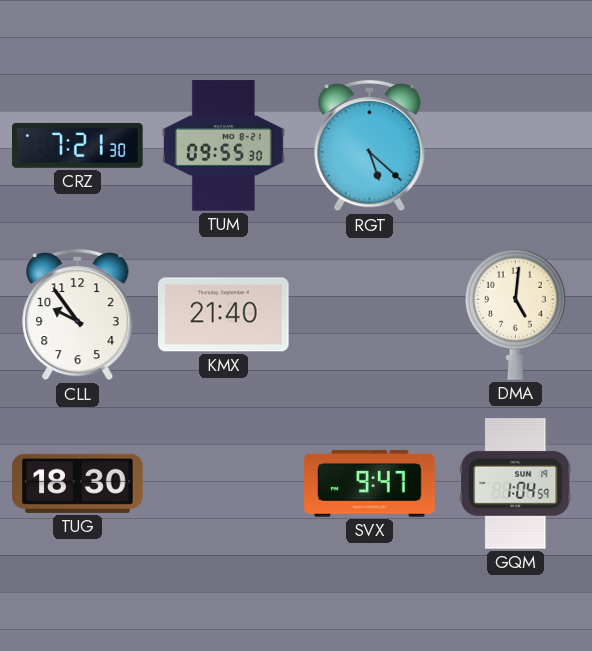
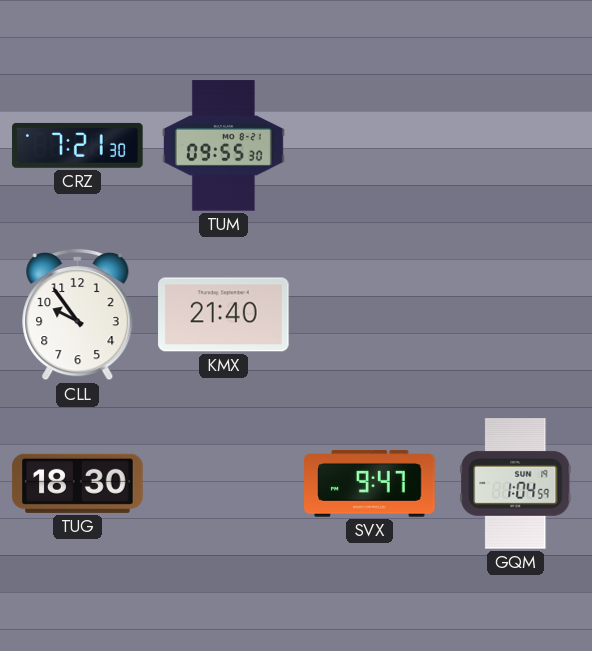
RGT: 5:22 -> none (370, 146)
DMA: 5:01 -> none (515, 314)
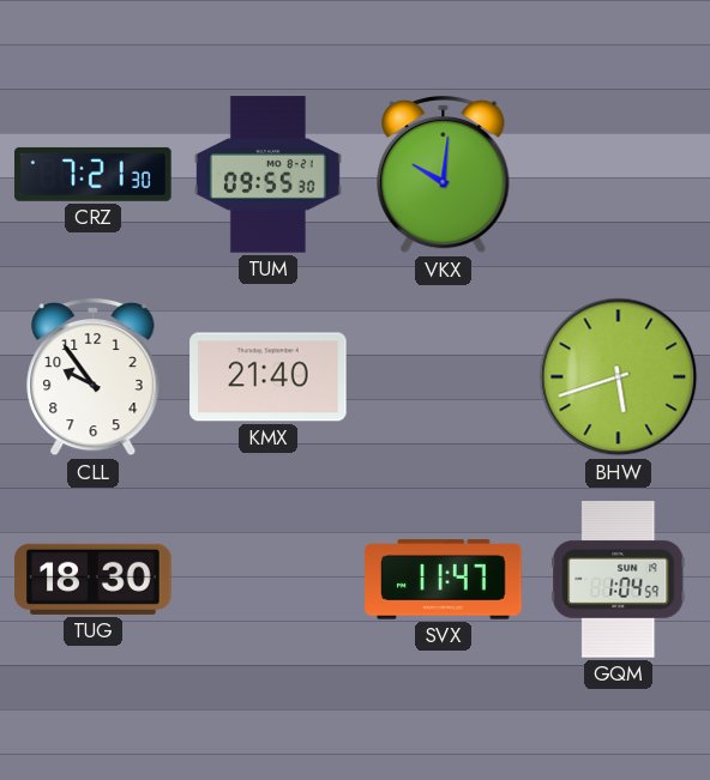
VKX: none -> 10:01 (444, 175)
BHW: none -> 5:42 (619, 377)
SVX: 9:47 -> 11:47 (444, 580)
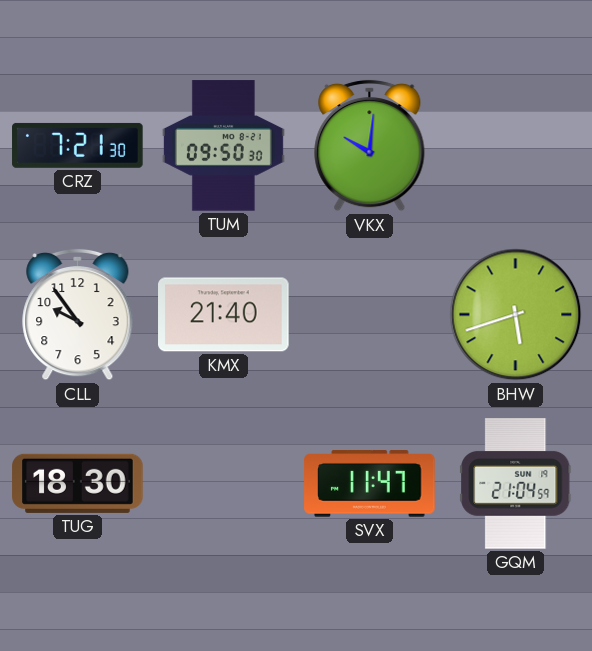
TUM: 09:55 -> 09:50 (223, 146)
GQM: 1:04 -> 21:04 (516, 484)
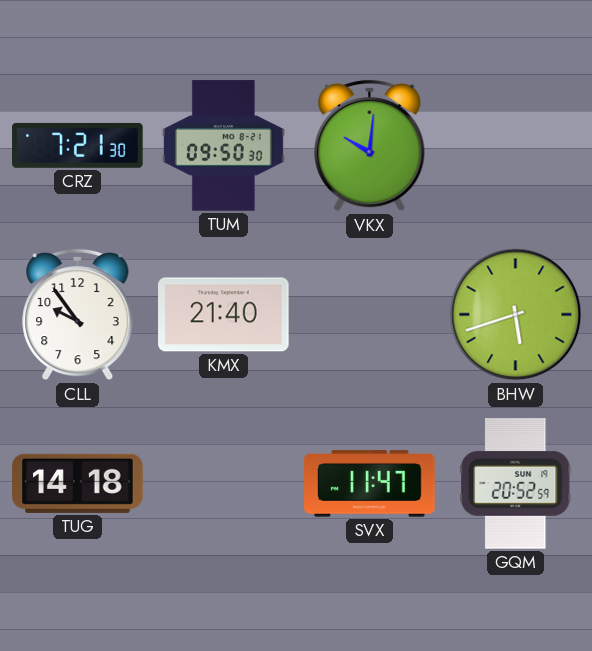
TUG: 18:30 -> 14:18 (78, 483)
GQM: 21:04 -> 20:52 (516, 484)
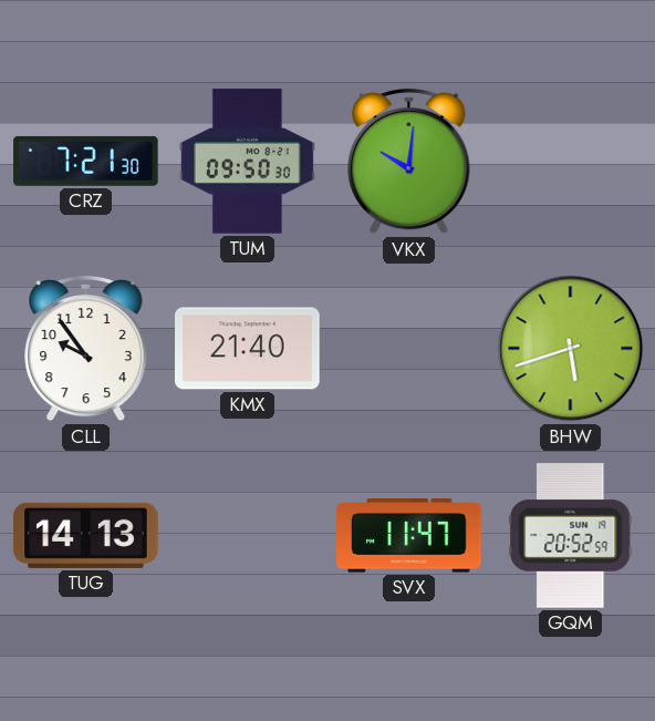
TUG: 14:18 -> 14:13 (86, 535)
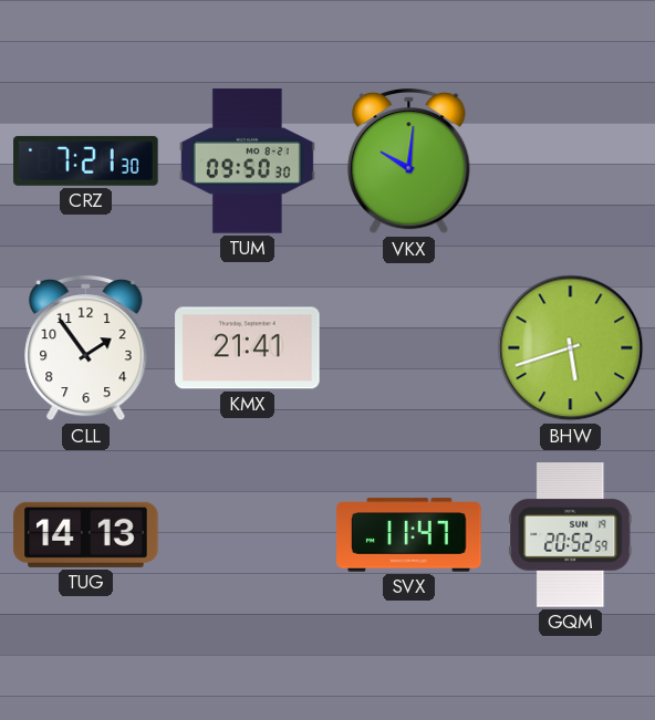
CLL: 9:54 -> 1:54 (86, 348)
KMX: 21:40 -> 21:41 (248, 348)
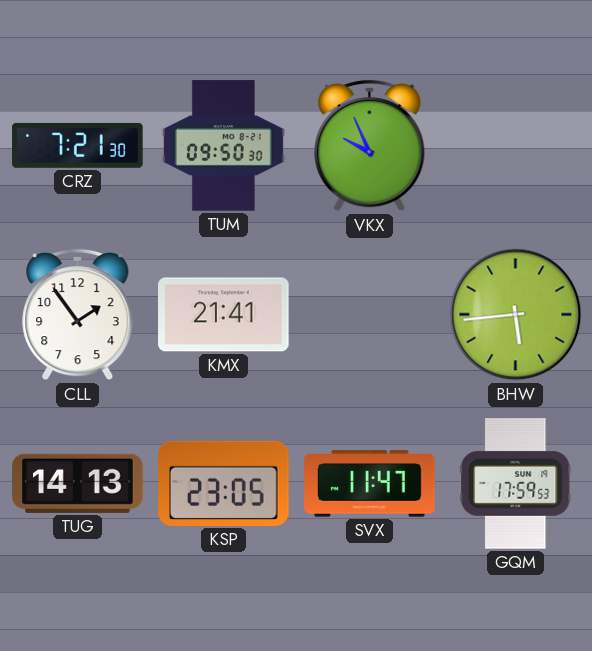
VKX: 10:01 -> 9:56 (370, 146)
BHW: 5:42 -> 5:44 (516, 315)
KSP: none -> 23:05 (224, 483)
GQM: 20:52 -> 17:59 (516, 484)
